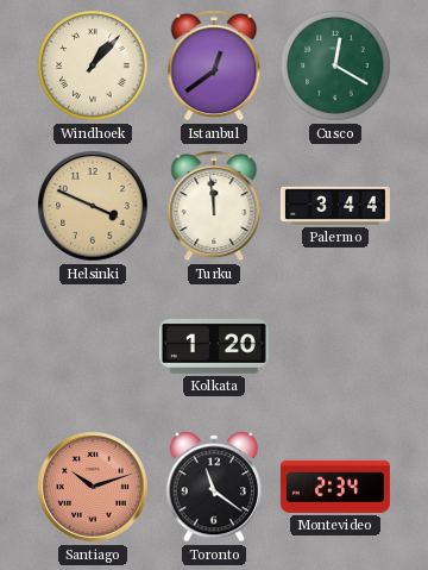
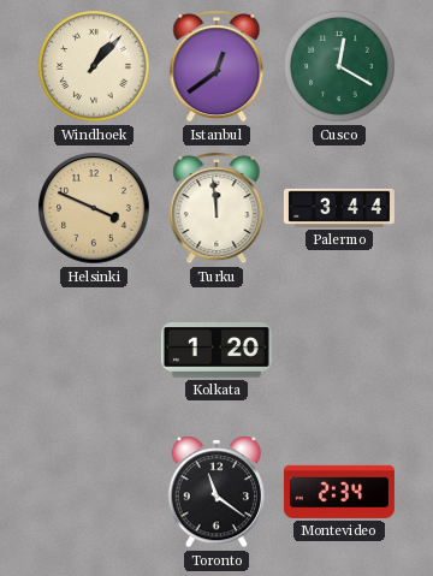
Santiago: 10:12 -> none (93, 487)
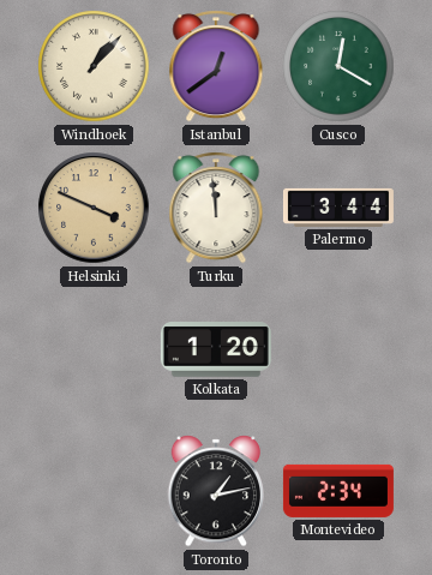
Toronto: 11:21 -> 1:13 (216, 491)
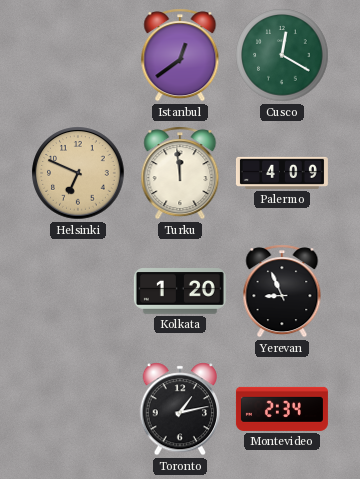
Windhoek: 1:07 -> none (94, 66)
Helsinki: 3:49 -> 6:49 (78, 173)
Palermo: 3:44 -> 4:09 (282, 173)
Yerevan: none -> 8:56 (282, 291)
